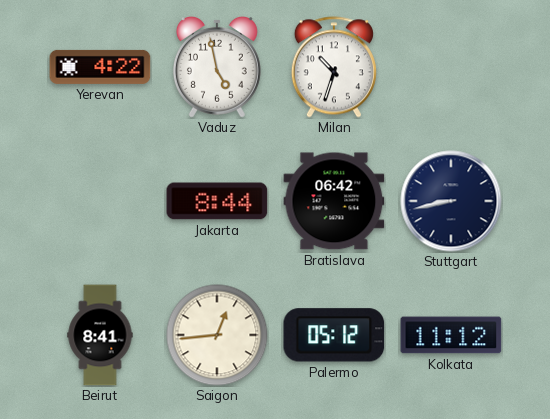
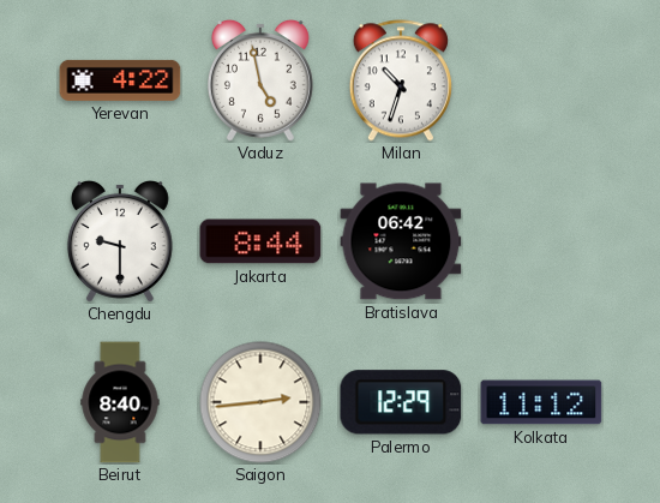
Chengdu: none -> 9:30 (120, 241)
Stuttgart: 8:43 -> none (451, 201)
Beirut: 8:41 -> 8:40 (120, 402)
Saigon: 12:44 -> 2:44 (260, 402)
Palermo: 05:12 -> 12:29 (401, 402)
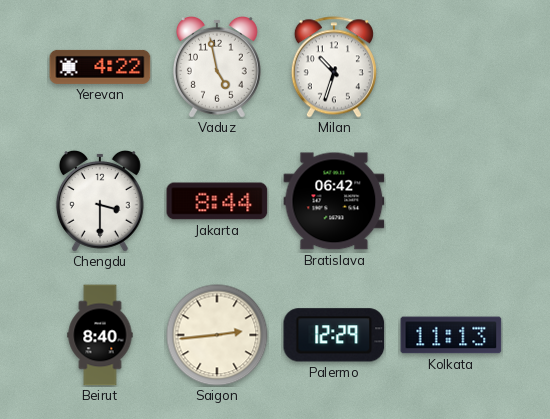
Chengdu: 9:30 -> 3:30 (100, 201)
Kolkata: 11:12 -> 11:13 (451, 335)
